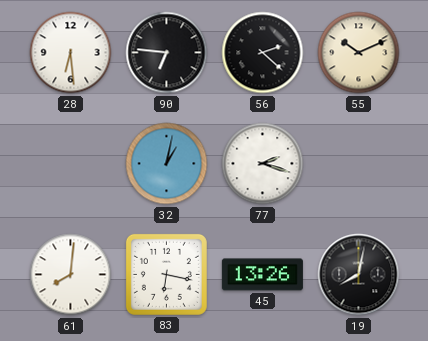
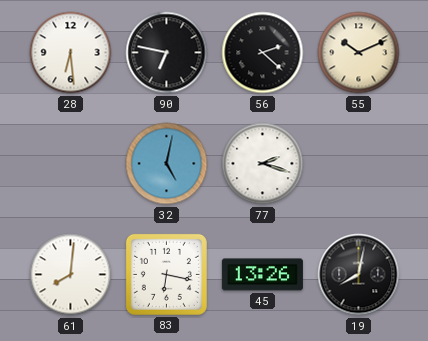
90: 6:46 -> 6:47 (167, 53)
32: 1:02 -> 5:02 (167, 164)
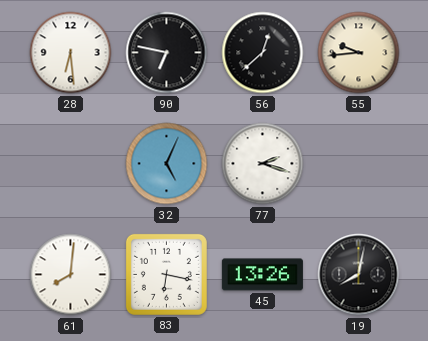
56: 2:22 -> 12:38 (263, 53)
55: 10:11 -> 9:44 (359, 53)
32: 5:02 -> 5:04 (167, 164)
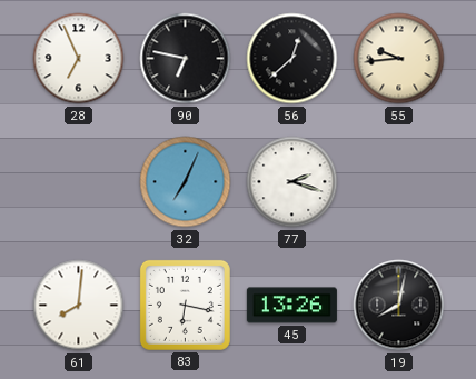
28: 6:29 -> 6:56 (79, 59)
32: 5:04 -> 7:04 (186, 182)
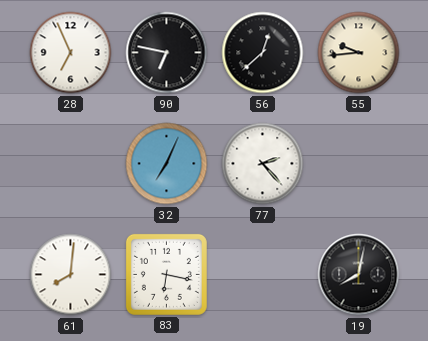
77: 2:18 -> 2:23 (263, 164)
45: 13:26 -> none (291, 306)
